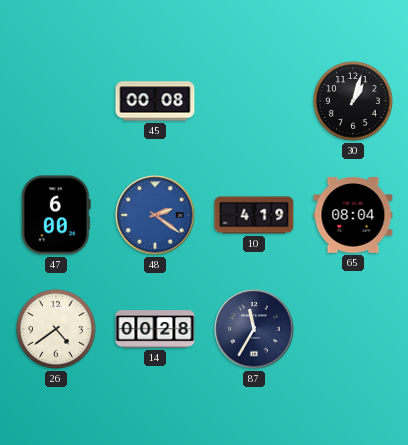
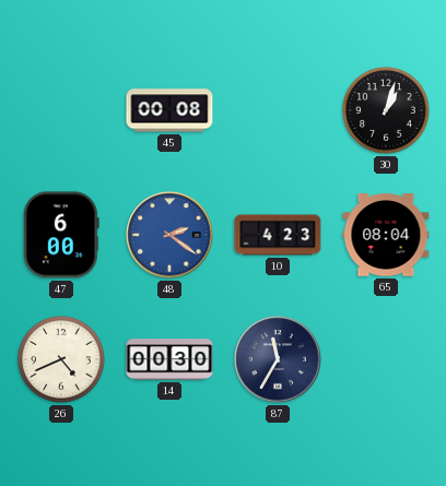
10: 4:19 -> 4:23 (278, 235)
26: 4:39 -> 4:41 (61, 359)
14: 00:28 -> 00:30 (169, 359)
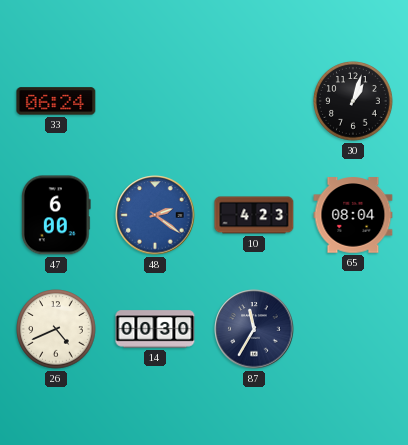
33: none -> 06:24 (56, 101)
45: 00:08 -> none (169, 110)
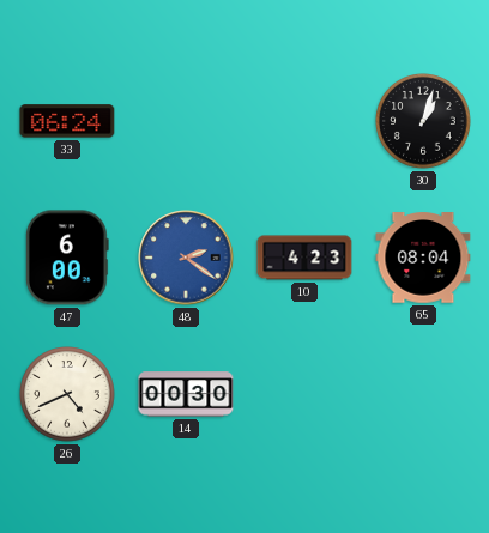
87: 11:35 -> none (254, 329)
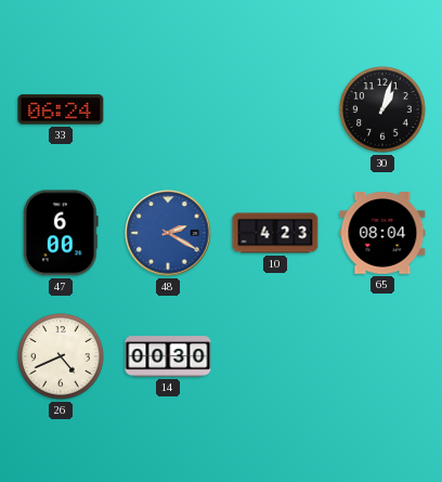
48: 2:21 -> 2:20 (168, 233)
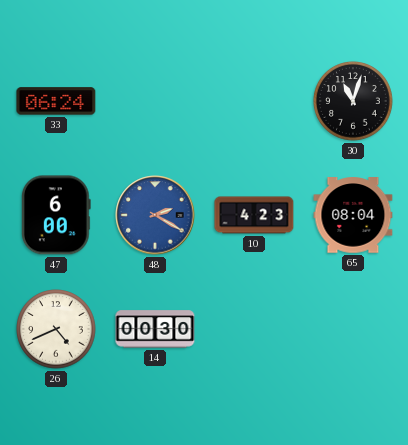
30: 1:03 -> 11:03 (353, 101)
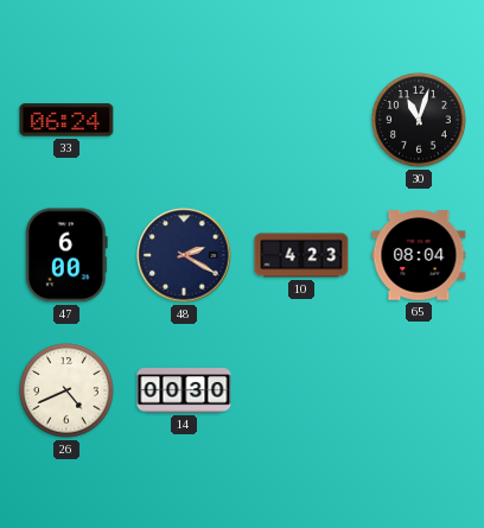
48 dial: blue -> navy (184, 255)
